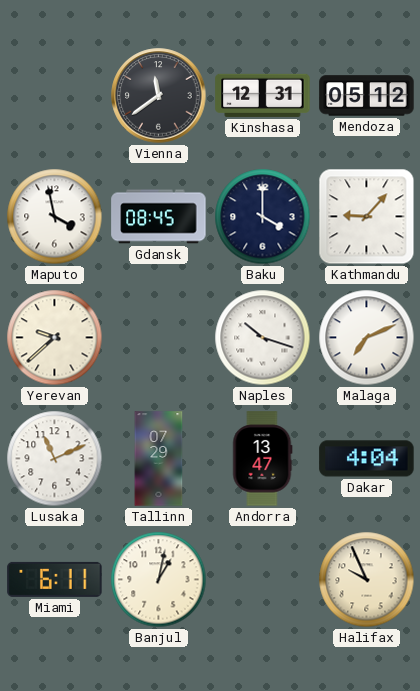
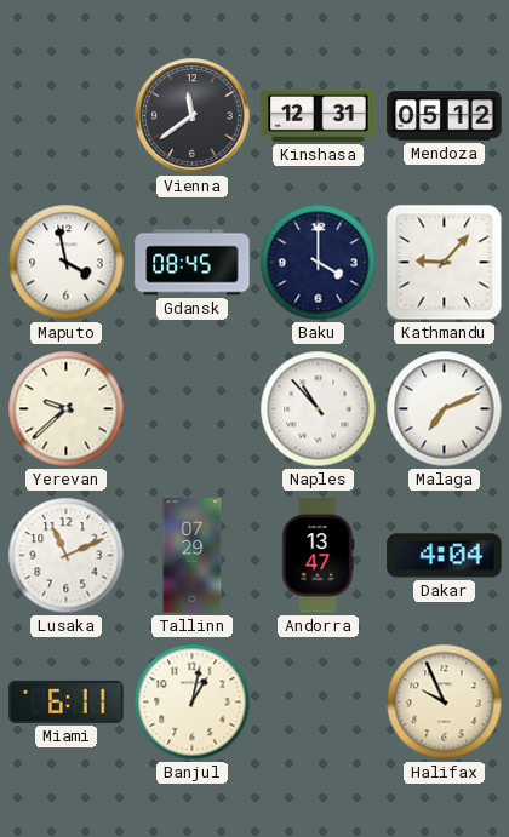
Naples: 10:18 -> 10:53 (319, 409)
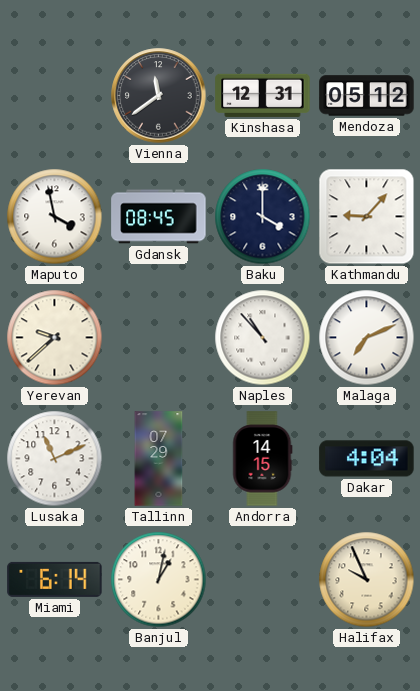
Andorra: 13:47 -> 14:15 (263, 459)
Miami: 6:11 -> 6:14 (55, 579)
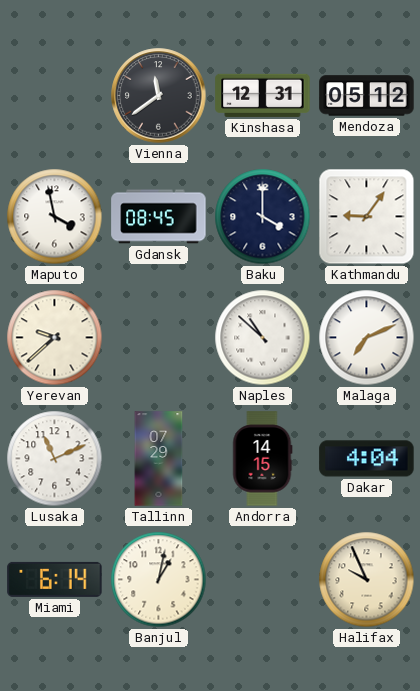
Kathmandu: 9:07 -> 9:06 (367, 217)
Naples: 10:53 -> 10:52 (263, 338)
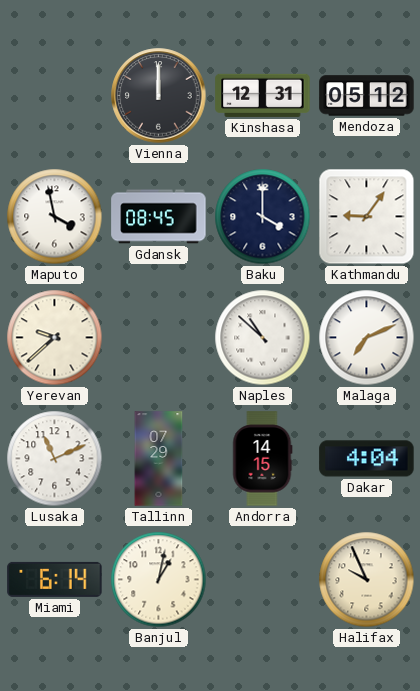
Vienna: 11:39 -> 12:00 (159, 96)
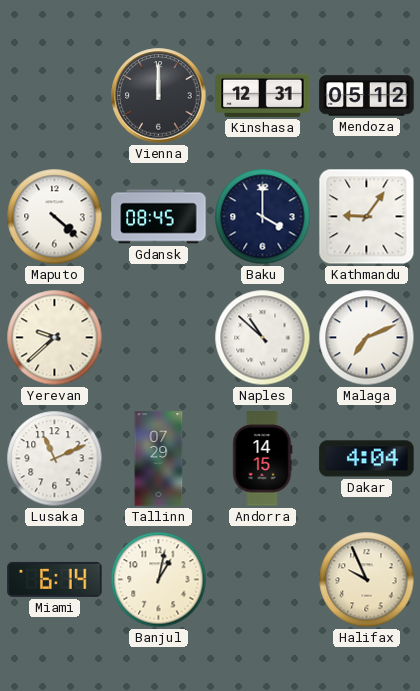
Maputo: 3:58 -> 4:22 (55, 217)
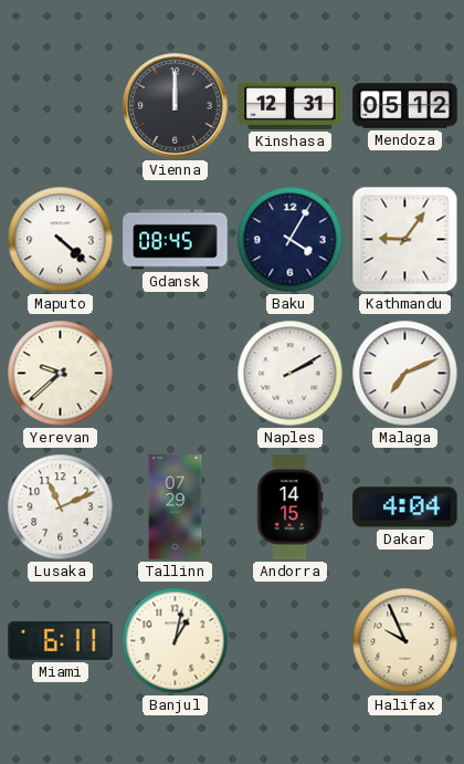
Baku: 4:00 -> 4:05 (291, 240)
Naples: 10:52 -> 2:10 (291, 374)
Miami: 6:14 -> 6:11 (61, 640)
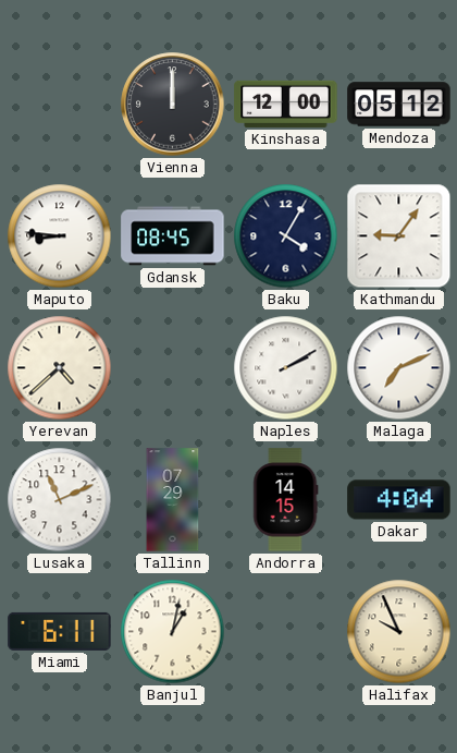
Kinshasa: 12:31 -> 12:00 (286, 104)
Maputo: 4:22 -> 8:46 (60, 236)
Yerevan: 9:38 -> 4:38 (60, 368)
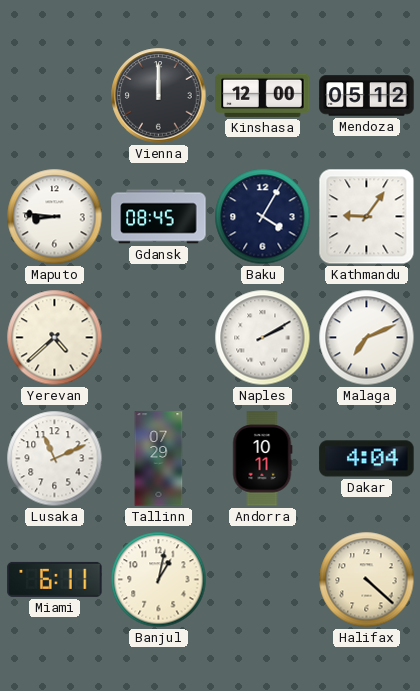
Andorra: 14:15 -> 10:11 (263, 459)
Halifax: 9:56 -> 4:22 (367, 580)
